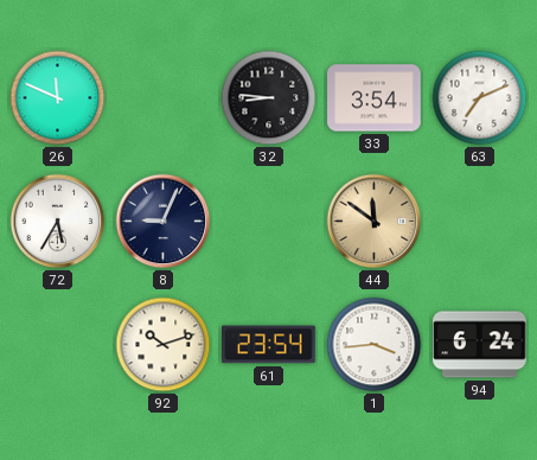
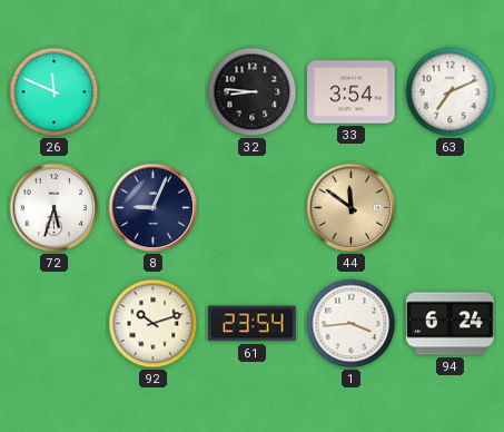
72: 5:35 -> 5:33 (55, 208)
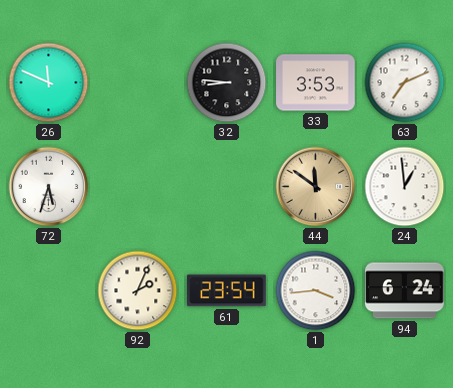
33: 3:54 -> 3:53 (316, 83)
8: 9:04 -> none (154, 208)
24: none -> 12:59 (405, 187)
92: 10:12 -> 2:04 (138, 291)
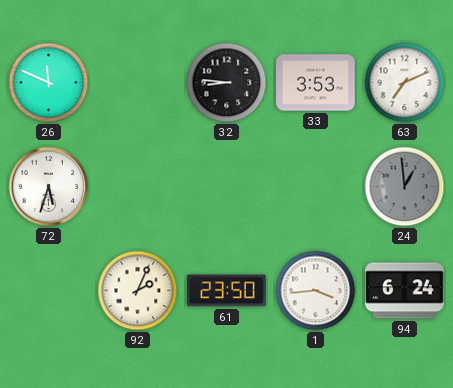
44: 11:51 -> none (316, 187)
24 dial: white -> grey (405, 187)
61: 23:54 -> 23:50 (227, 291)
